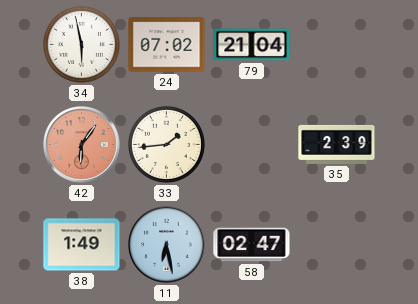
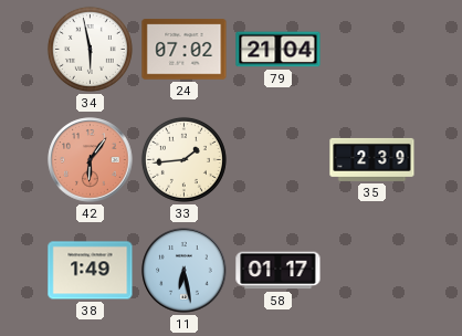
58: 02:47 -> 01:17 (279, 271)
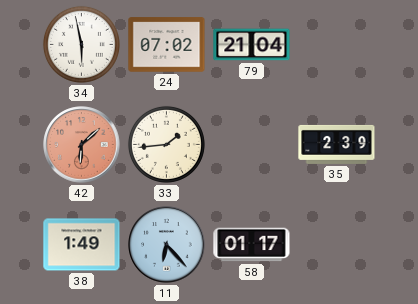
42: 6:06 -> 6:08 (82, 145)
11: 6:28 -> 6:23 (167, 245)
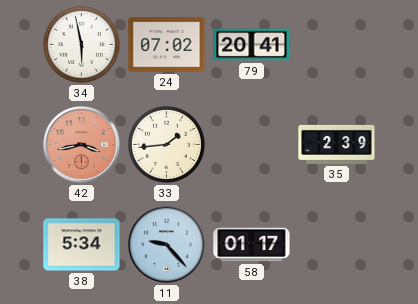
79: 21:04 -> 20:41 (252, 45)
42: 6:08 -> 3:43 (82, 145)
38: 1:49 -> 5:34 (82, 245)
11: 6:23 -> 9:23 (167, 245)
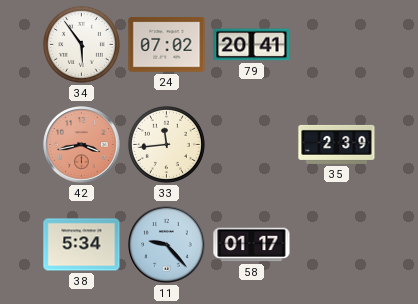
34: 5:58 -> 5:54 (81, 44)
33: 1:44 -> 11:44 (166, 144)
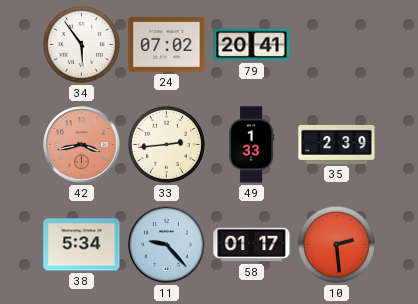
33: 11:44 -> 2:44 (166, 144)
49: none -> 1:33 (252, 145)
10: none -> 2:29 (336, 244)
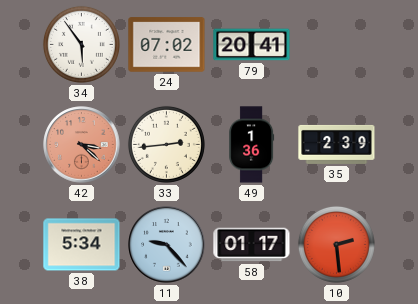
42: 3:43 -> 3:22 (82, 145)
49: 1:33 -> 1:36 (252, 145)
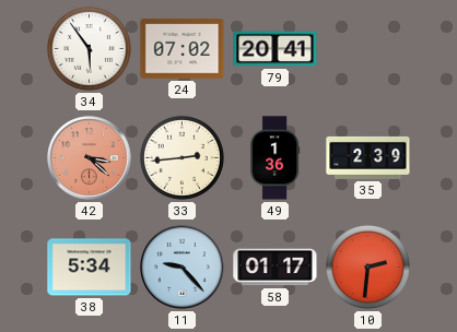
10: 2:29 -> 2:31 (367, 266)
